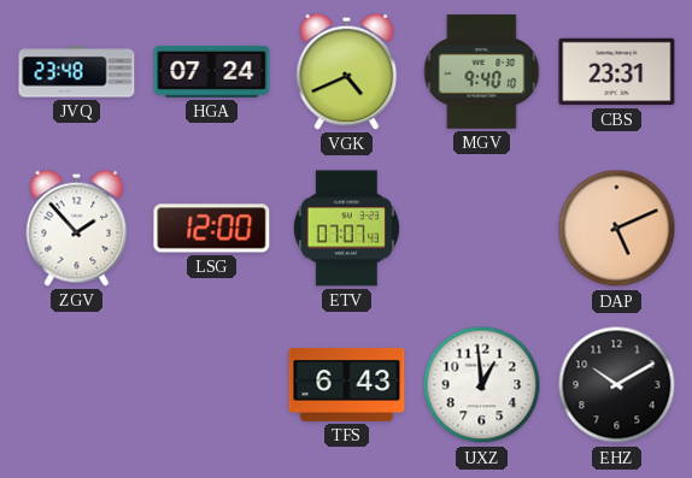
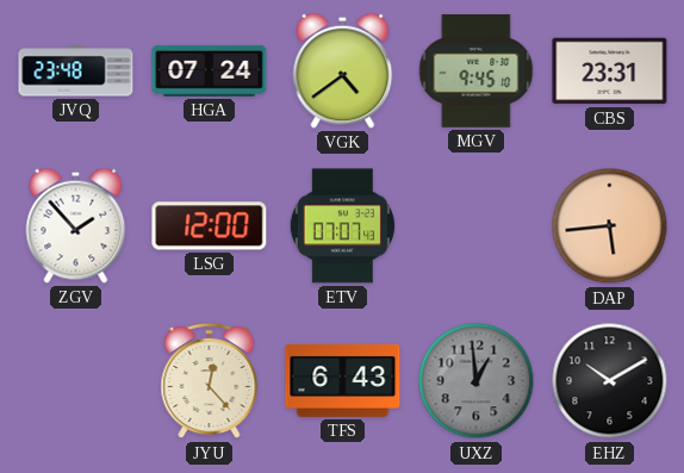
VGK: 4:41 -> 4:39 (343, 70)
MGV: 9:40 -> 9:45 (477, 71)
DAP: 5:11 -> 5:44 (610, 226)
JYU: none -> 12:23 (210, 381)
UXZ dial: white -> grey (477, 381)
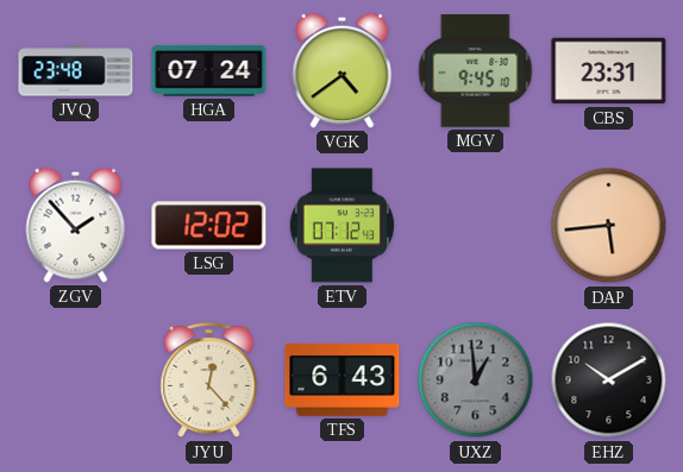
LSG: 12:00 -> 12:02 (209, 226)
ETV: 07:07 -> 07:12 (342, 226)
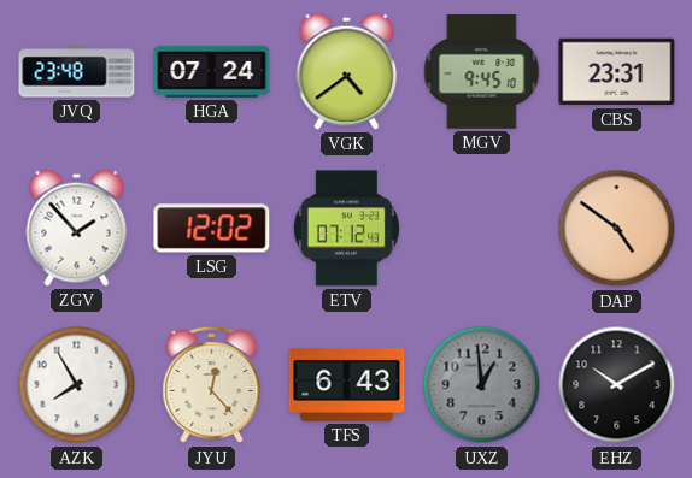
DAP: 5:44 -> 4:51 (617, 229)
AZK: none -> 7:55 (77, 385)
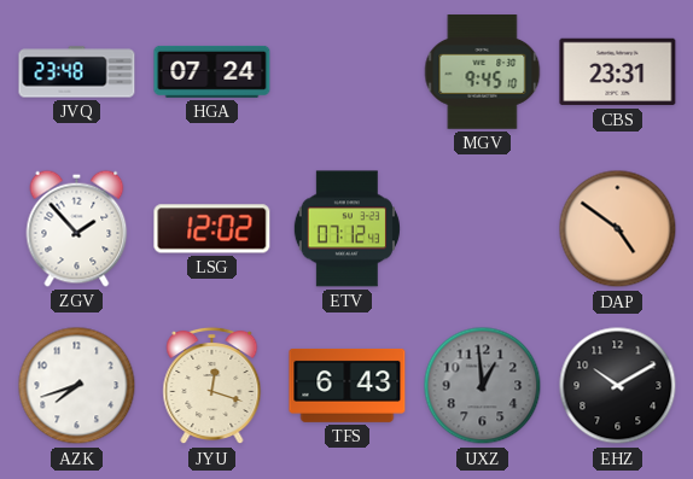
VGK: 4:39 -> none (347, 71)
AZK: 7:55 -> 7:42 (77, 386)
JYU: 12:23 -> 12:18 (212, 386)
